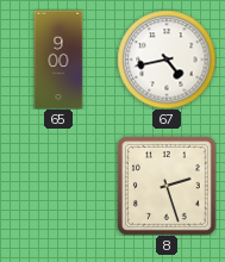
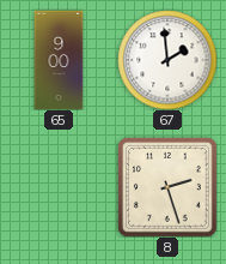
67: 4:43 -> 1:59 (167, 60)
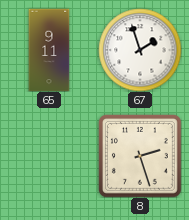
65: 9:00 -> 9:11 (49, 50)
67: 1:59 -> 1:57 (140, 50)
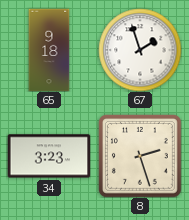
65: 9:11 -> 9:18 (49, 50)
34: none -> 3:23 (49, 156)
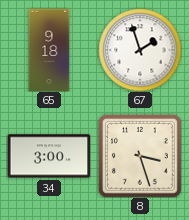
34: 3:23 -> 3:00 (49, 156)
8: 2:27 -> 3:27 (140, 156)
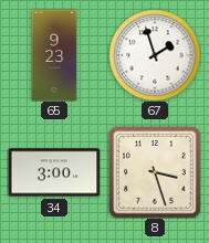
65: 9:18 -> 9:23 (54, 55)
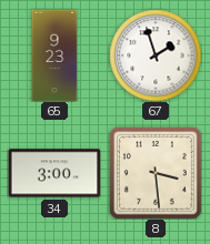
8: 3:27 -> 3:29 (156, 173)
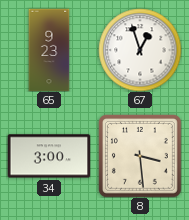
67: 1:57 -> 12:57 (140, 50)
